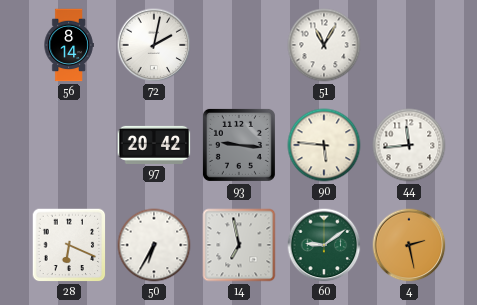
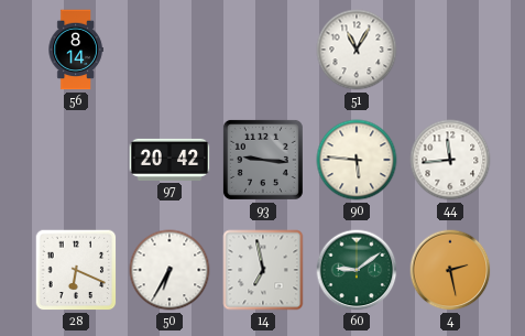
72: 2:02 -> none (154, 45)
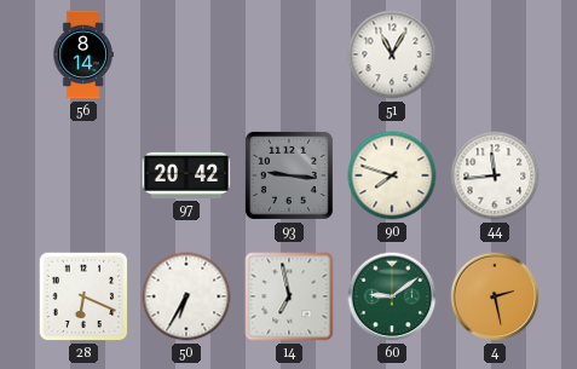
90: 5:46 -> 7:48 (392, 175)
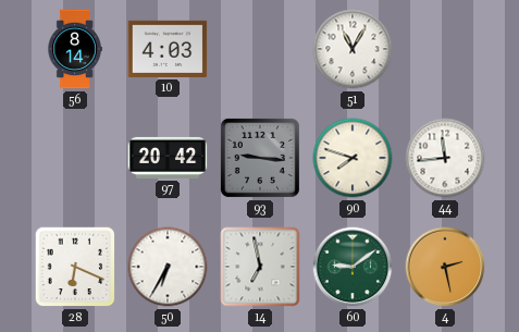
10: none -> 4:03 (168, 49)
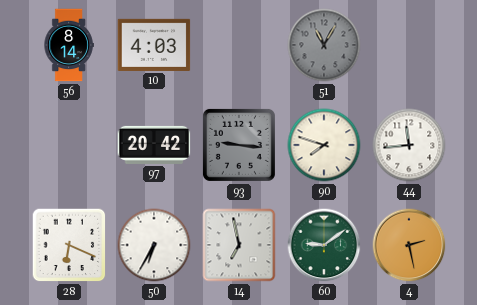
51 dial: white -> grey (324, 45)
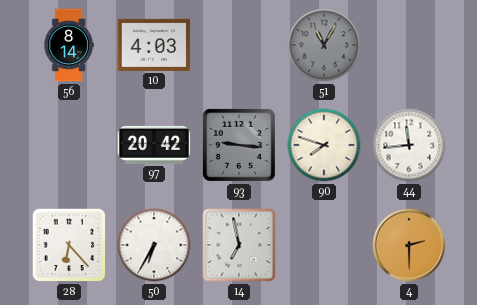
28: 6:19 -> 6:23 (69, 245)
60: 9:09 -> none (324, 245)
4: 2:28 -> 2:30 (409, 245)
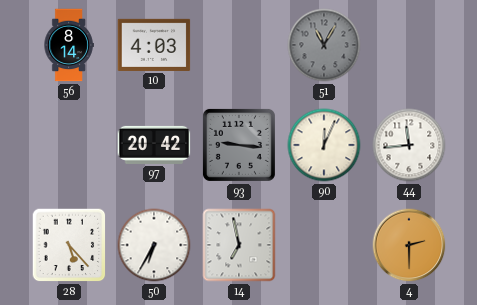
90: 7:48 -> 12:04 (324, 145)
28: 6:23 -> 5:23 (69, 245)
